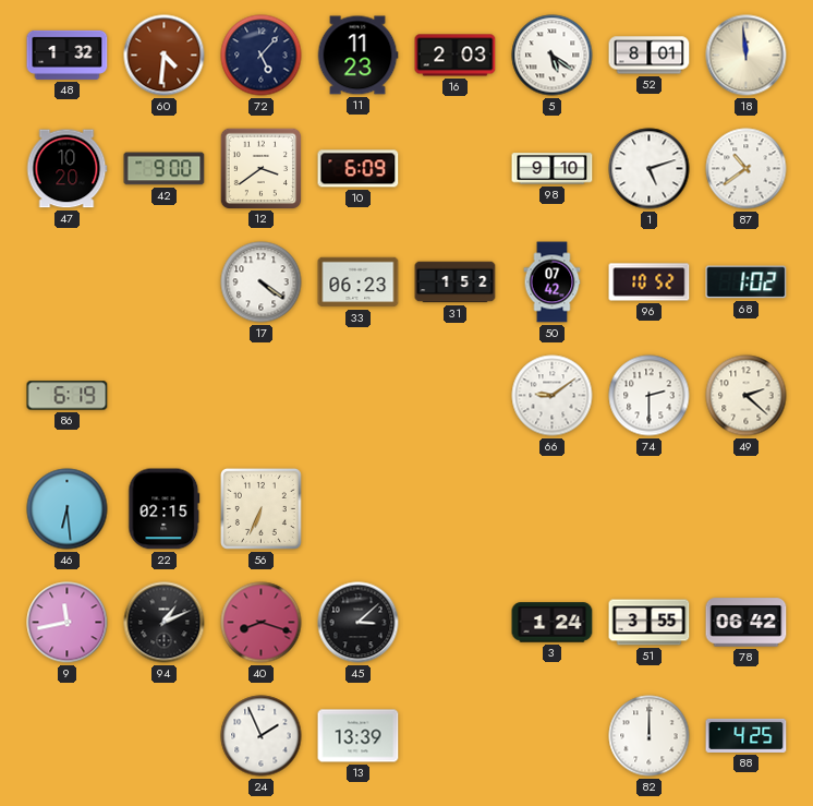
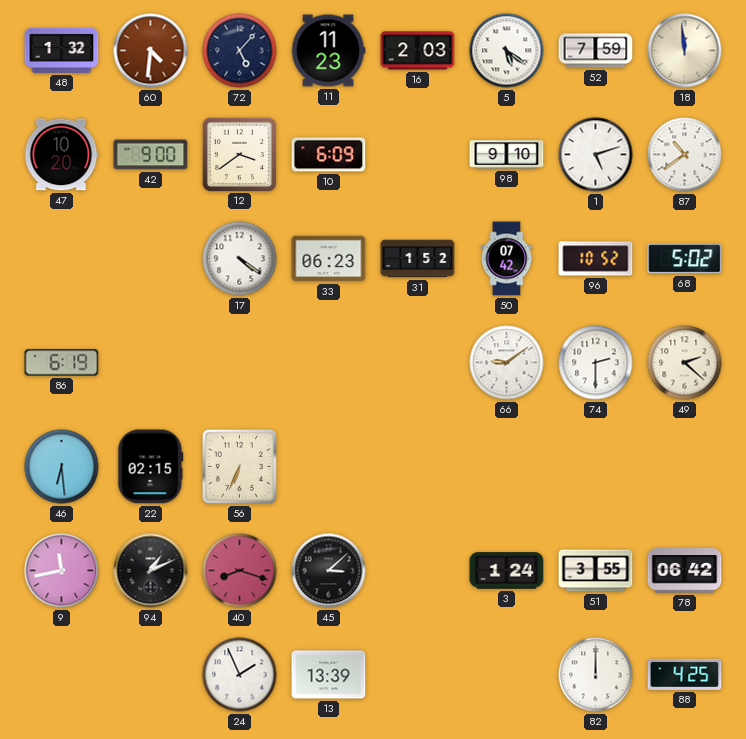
52: 8:01 -> 7:59 (596, 51)
68: 1:02 -> 5:02 (685, 259)
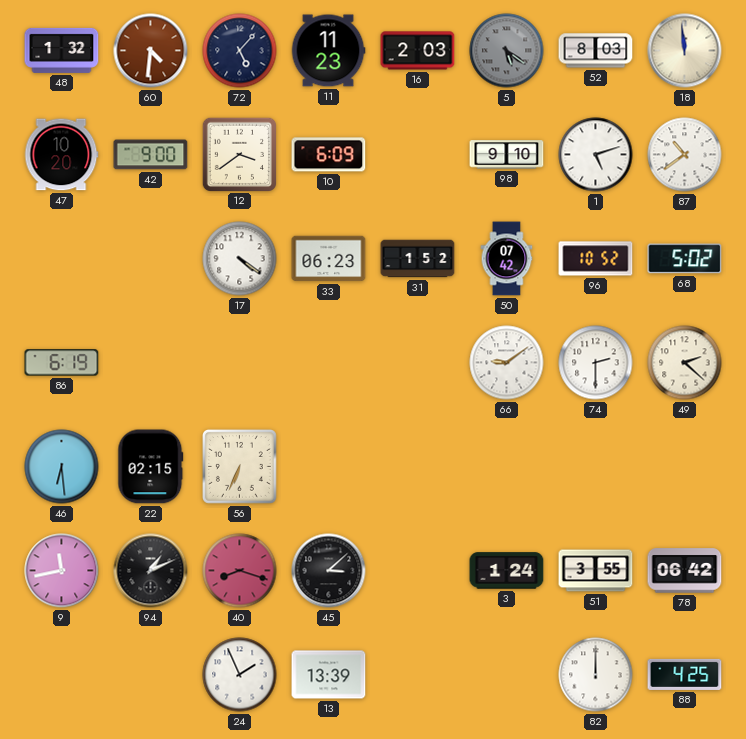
5 dial: white -> grey (507, 51)
52: 7:59 -> 8:03 (596, 51)
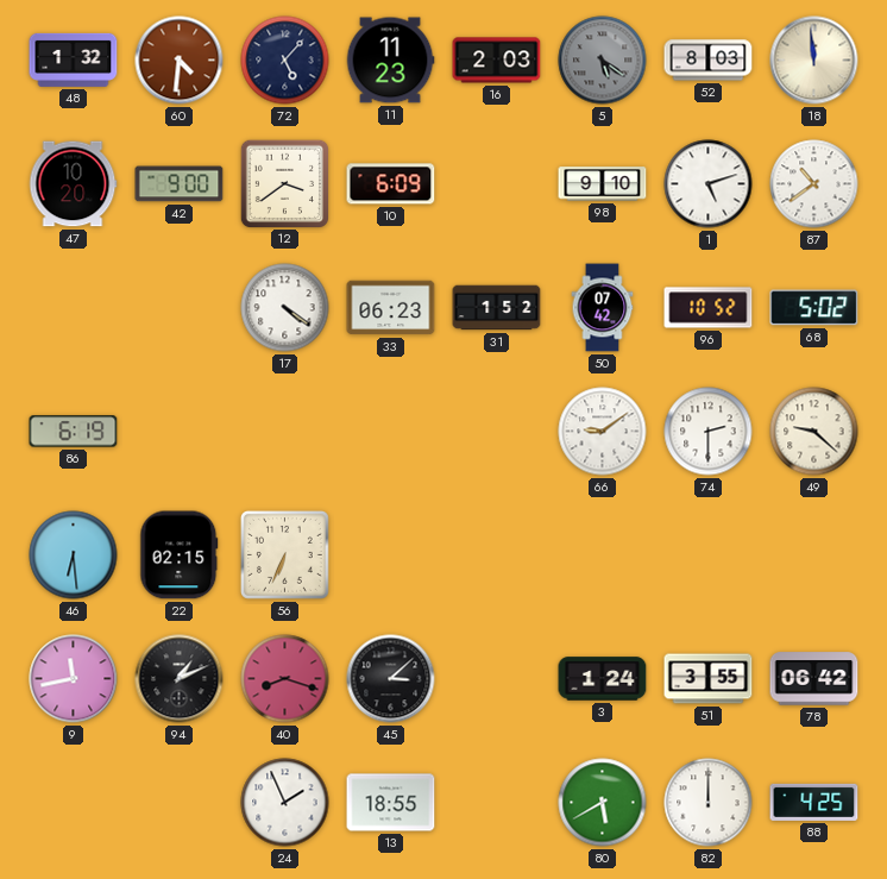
49: 2:22 -> 9:22 (814, 432)
13: 13:39 -> 18:55 (391, 803)
80: none -> 5:40 (603, 803)
